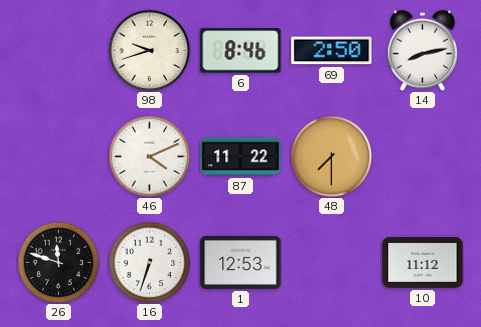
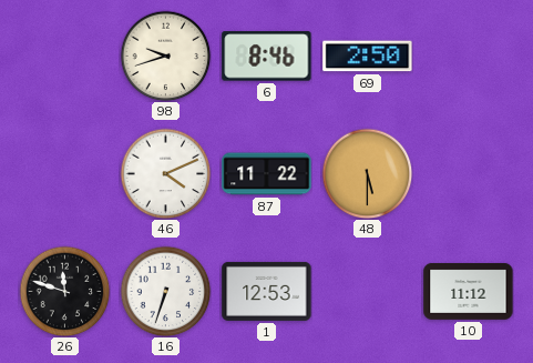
14: 8:13 -> none (422, 50)
48: 7:30 -> 5:30 (367, 173)
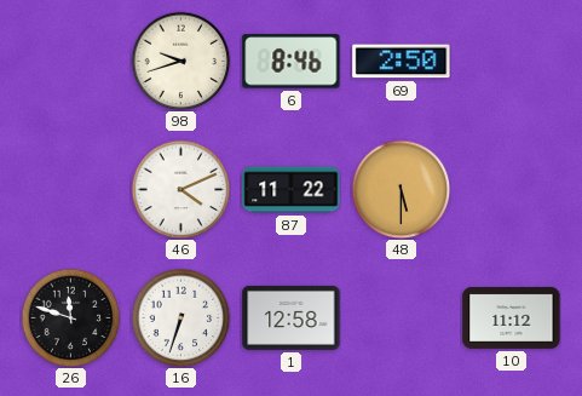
1: 12:53 -> 12:58 (292, 317)
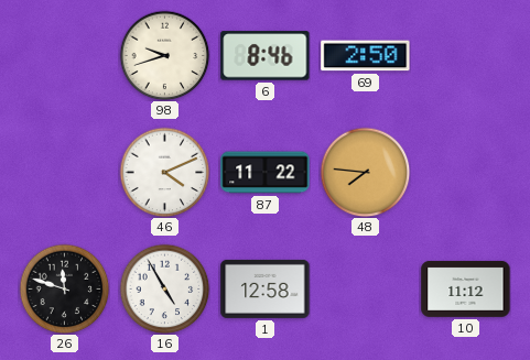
48: 5:30 -> 7:46 (365, 172)
16: 6:33 -> 4:55 (164, 288)
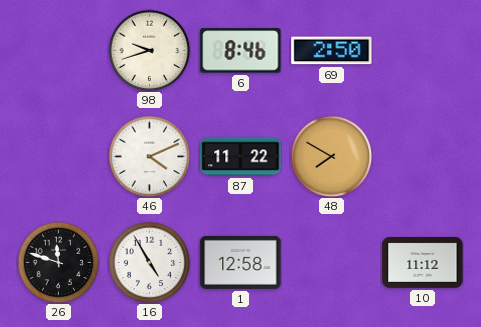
48: 7:46 -> 7:50 (331, 156)
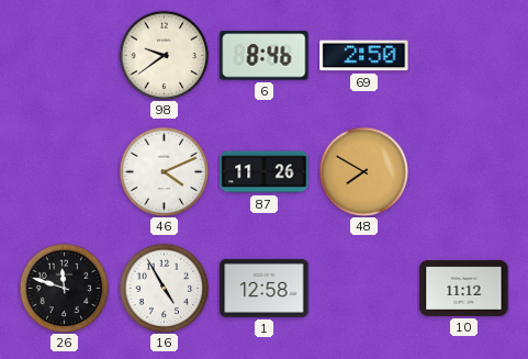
98: 9:42 -> 9:39 (164, 55)
87: 11:22 -> 11:26 (265, 172)
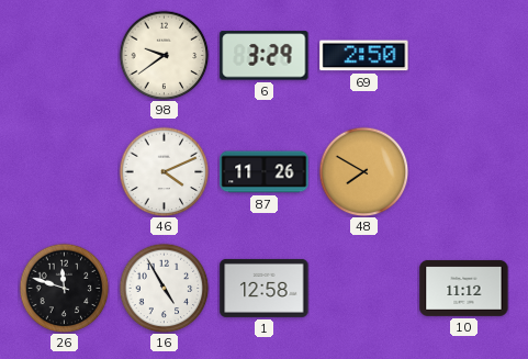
6: 8:46 -> 3:29 (265, 56)
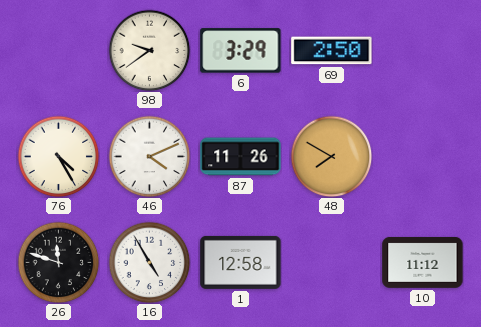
76: none -> 4:25 (58, 156)
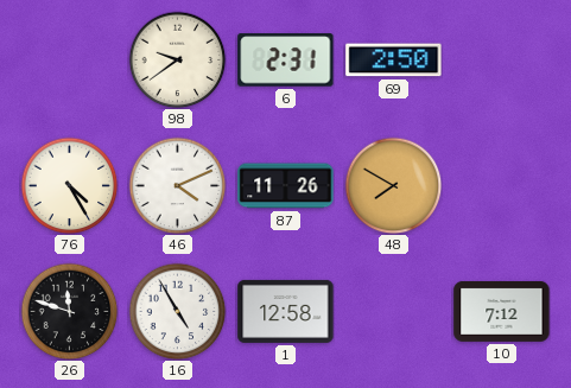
6: 3:29 -> 2:31 (286, 61)
10: 11:12 -> 7:12 (502, 311)
